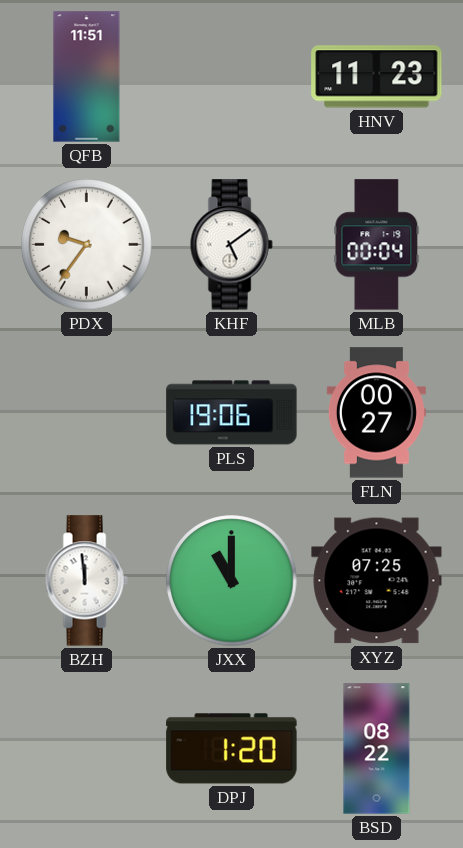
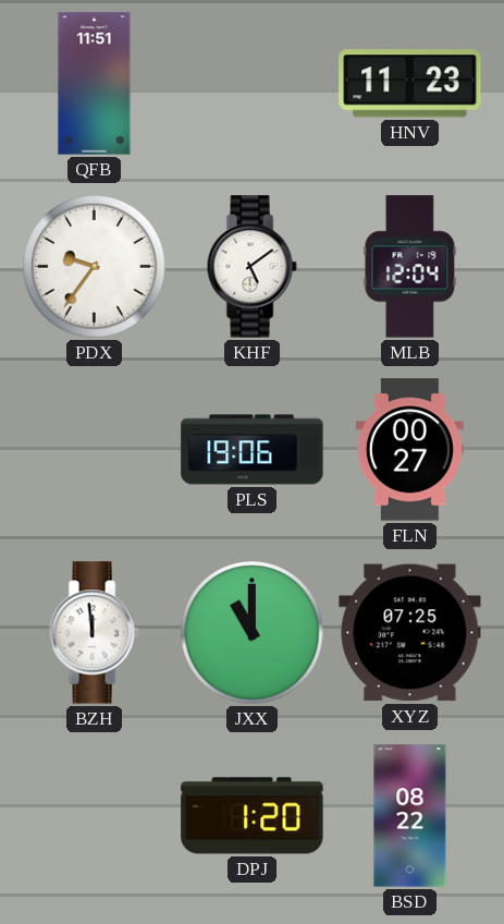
MLB: 00:04 -> 12:04 (410, 267)
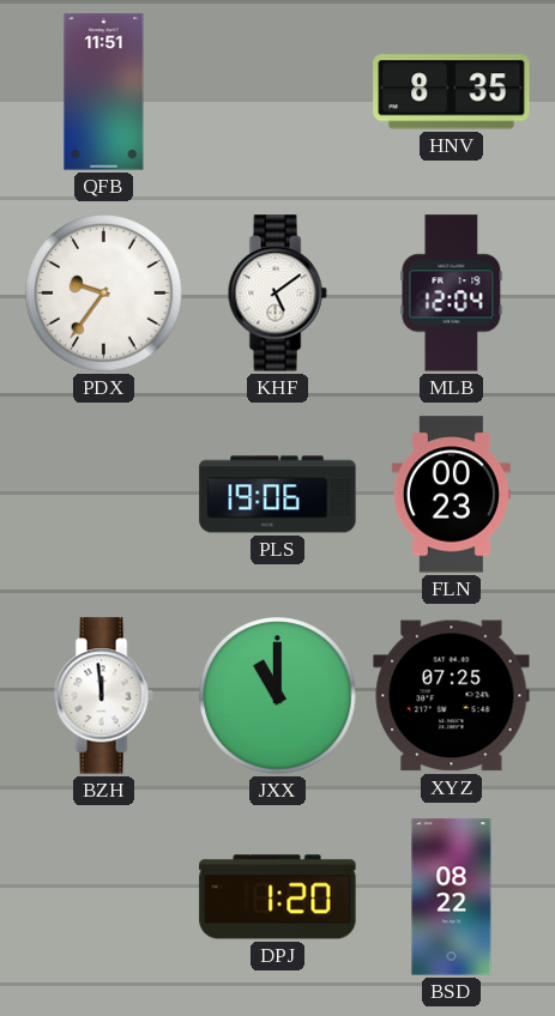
HNV: 11:23 -> 8:35 (452, 92)
FLN: 00:27 -> 00:23 (451, 495)
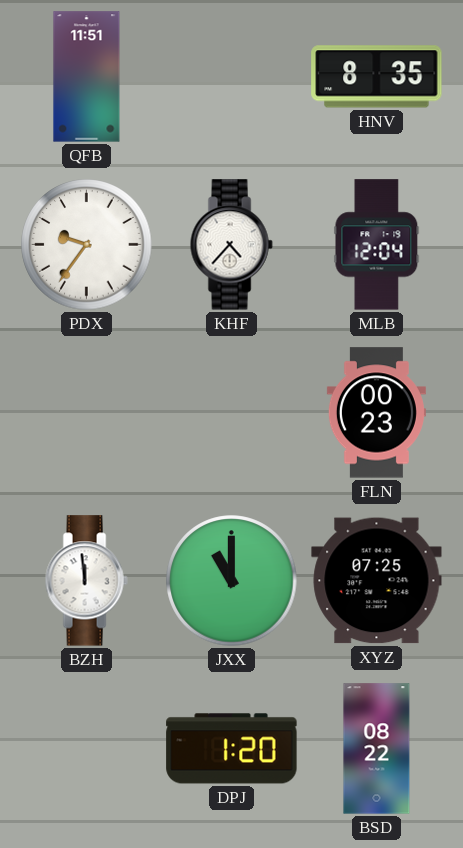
KHF: 5:09 -> 4:37 (231, 245)
PLS: 19:06 -> none (278, 495)
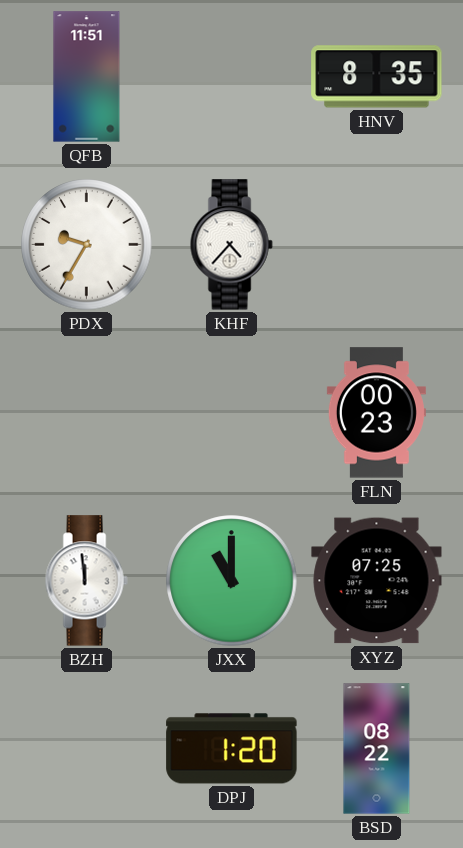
PDX: 9:36 -> 9:35 (87, 245)
MLB: 12:04 -> none (377, 245)
